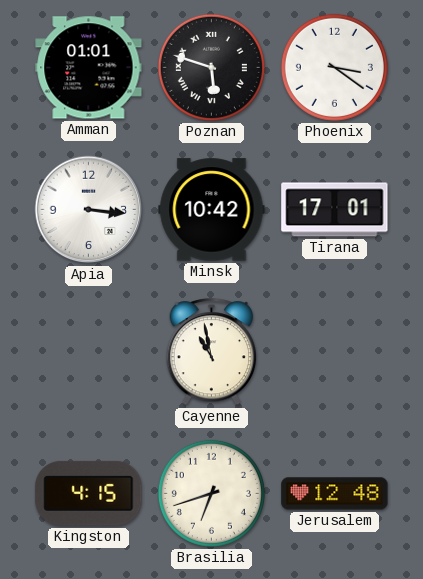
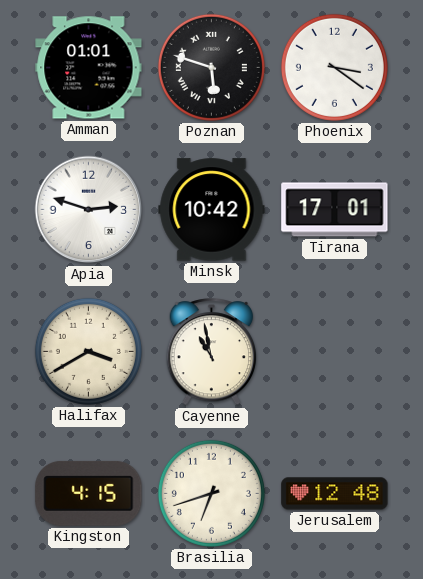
Apia: 3:16 -> 2:48 (89, 210)
Halifax: none -> 3:40 (88, 351)
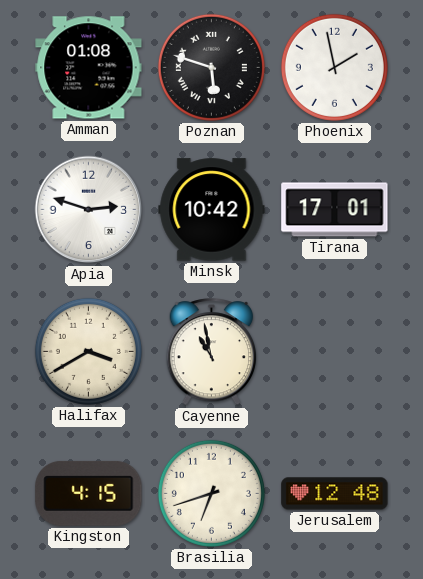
Amman: 01:01 -> 01:08 (89, 68)
Phoenix: 3:21 -> 1:58 (334, 67)
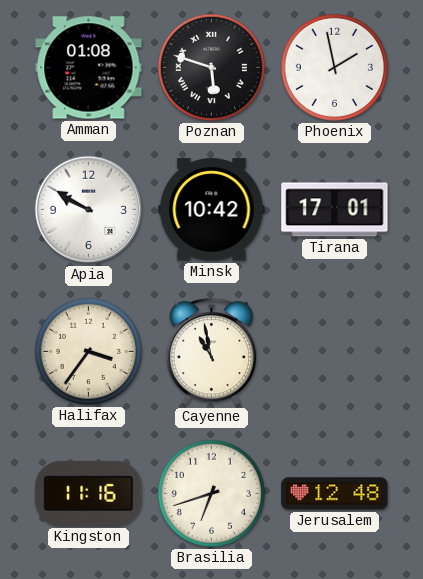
Apia: 2:48 -> 9:50 (89, 210)
Halifax: 3:40 -> 3:36 (88, 351)
Kingston: 4:15 -> 11:16 (89, 493)
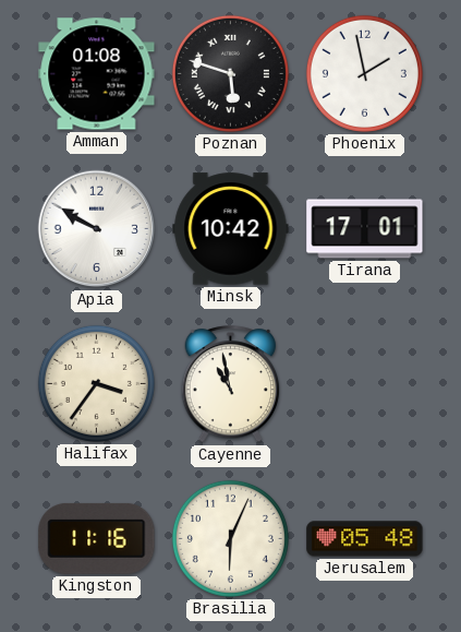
Brasilia: 6:42 -> 6:04 (230, 538)
Jerusalem: 12:48 -> 05:48 (365, 539)
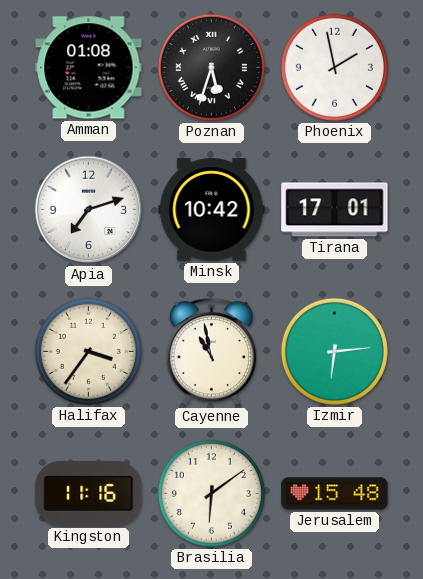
Poznan: 5:48 -> 5:33 (211, 67)
Apia: 9:50 -> 7:12 (89, 210)
Izmir: none -> 6:14 (334, 351)
Brasilia: 6:04 -> 6:09 (211, 493)
Jerusalem: 05:48 -> 15:48 (335, 494)
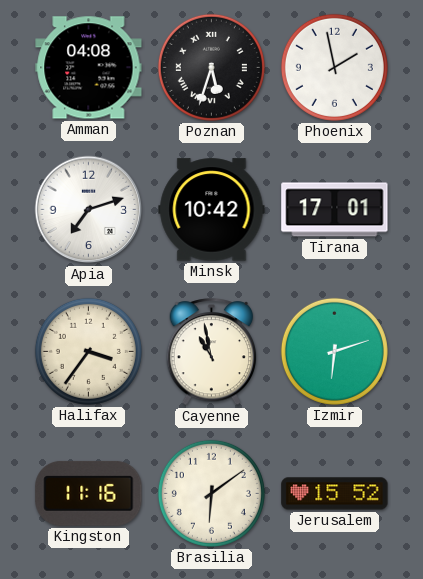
Amman: 01:08 -> 04:08 (89, 68)
Izmir: 6:14 -> 6:12 (334, 351)
Jerusalem: 15:48 -> 15:52 (335, 494)
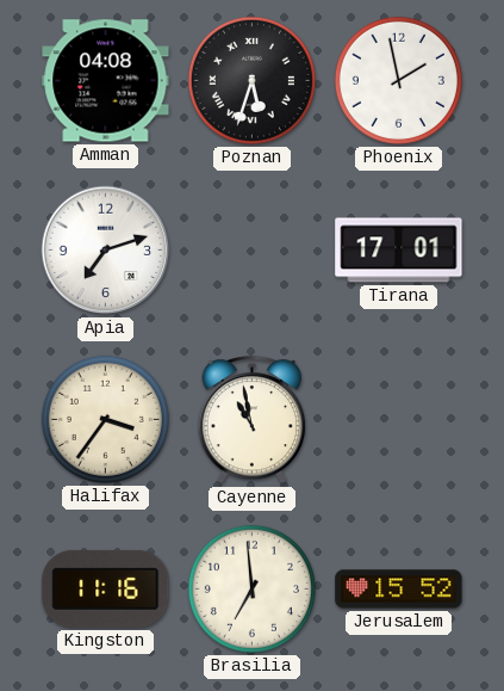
Minsk: 10:42 -> none (212, 210)
Izmir: 6:12 -> none (334, 351)
Brasilia: 6:09 -> 6:59 (251, 588)
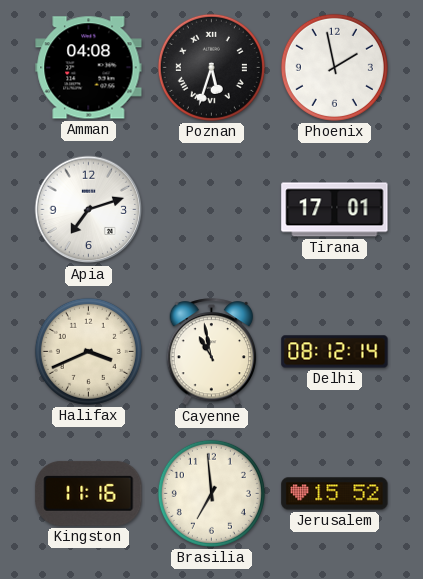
Halifax: 3:36 -> 3:41 (88, 351)
Delhi: none -> 08:12 (335, 352)
